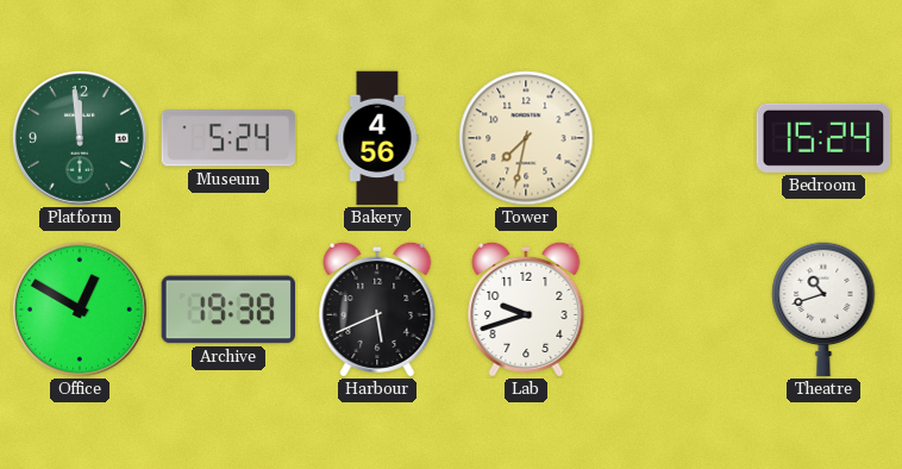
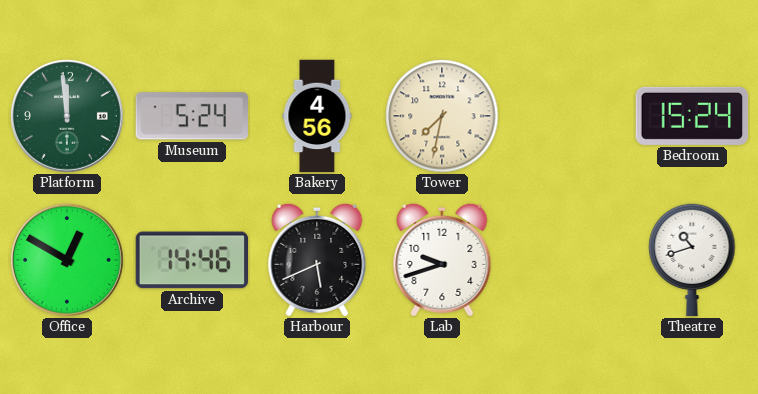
Archive: 19:38 -> 14:46 (192, 260)
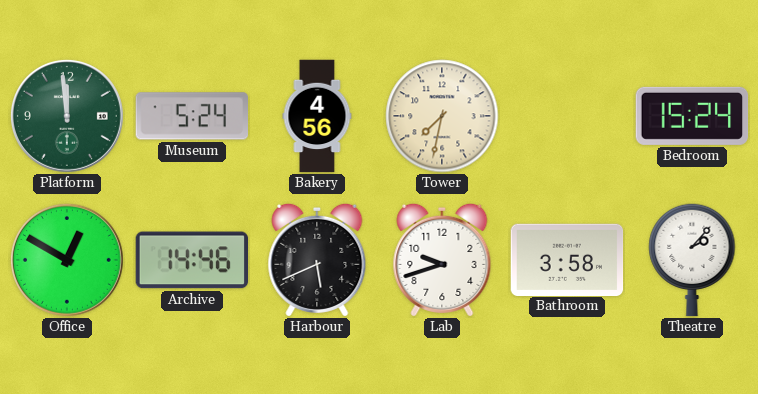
Bathroom: none -> 3:58 (567, 259)
Theatre: 10:42 -> 2:07 (692, 260)
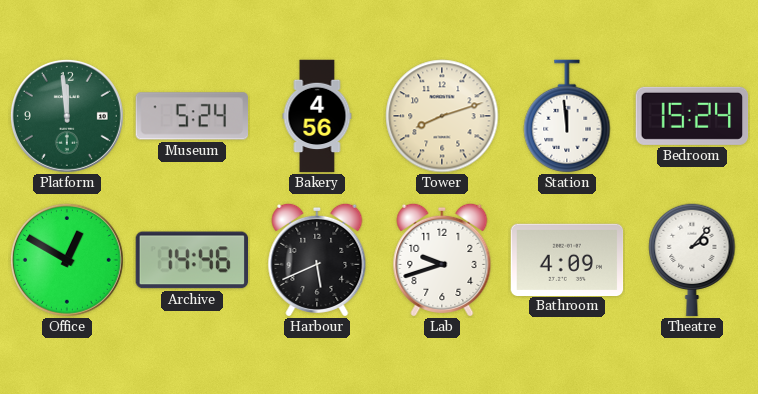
Tower: 7:32 -> 8:12 (442, 116)
Station: none -> 11:59 (567, 116)
Bathroom: 3:58 -> 4:09 (567, 259)
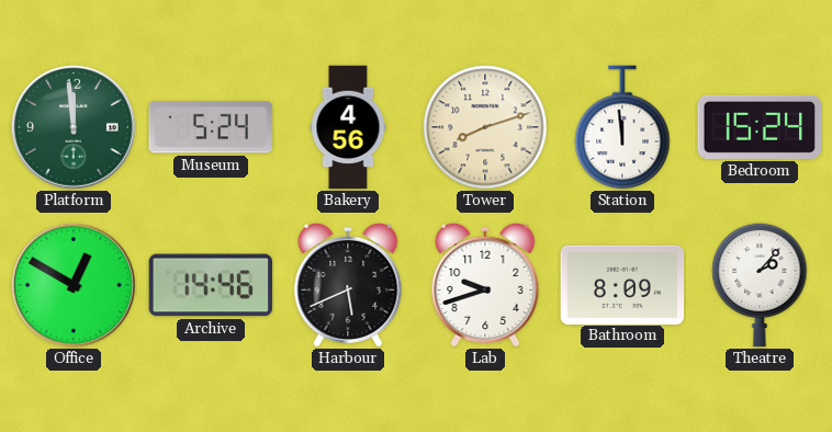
Bathroom: 4:09 -> 8:09 (622, 284)
